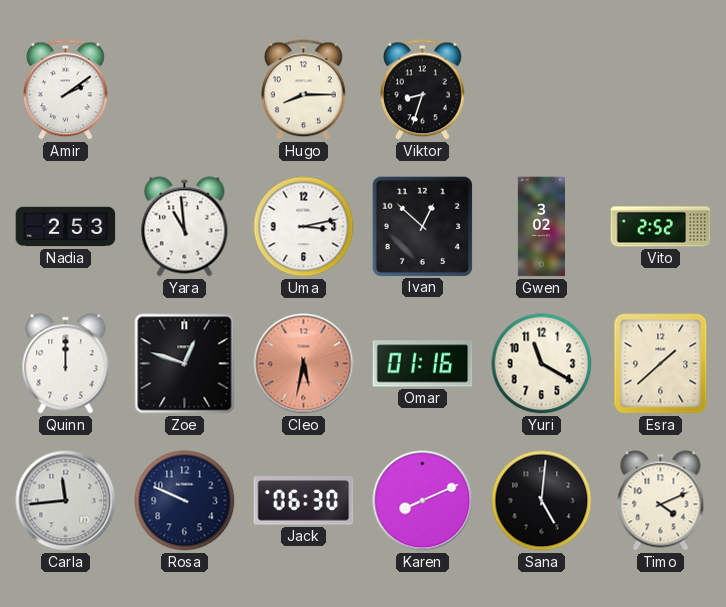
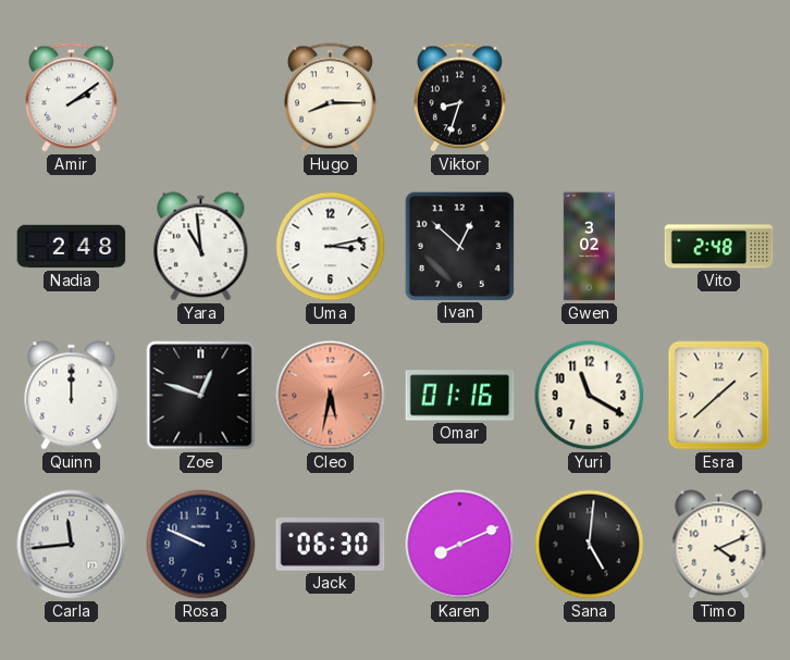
Nadia: 2:53 -> 2:48 (72, 247)
Vito: 2:52 -> 2:48 (719, 247)
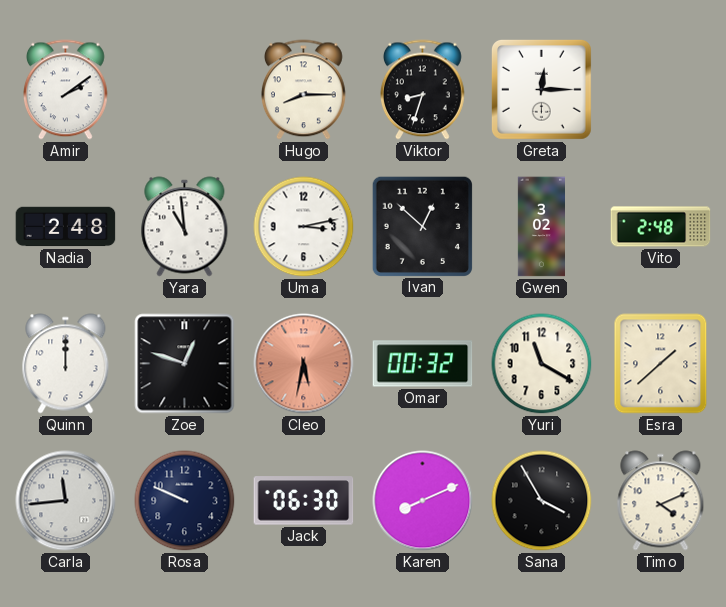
Greta: none -> 12:15 (541, 89)
Omar: 01:16 -> 00:32 (423, 364)
Sana: 5:01 -> 3:55 (542, 501)
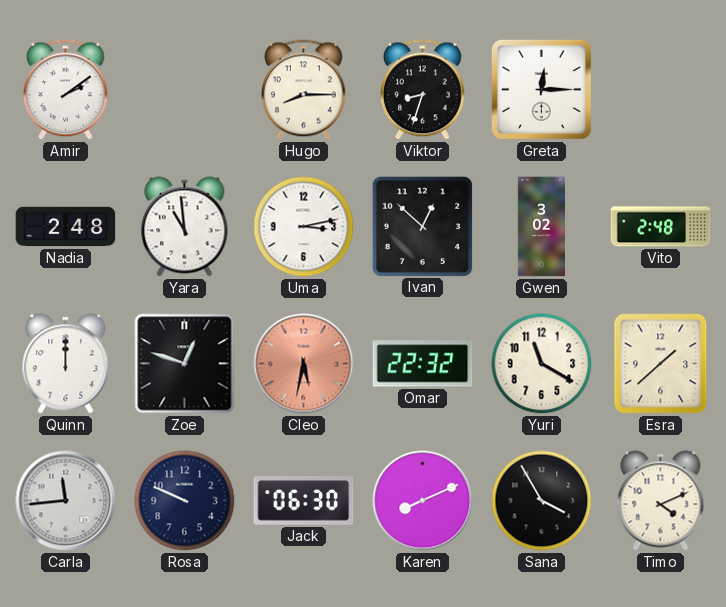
Omar: 00:32 -> 22:32 (423, 364)
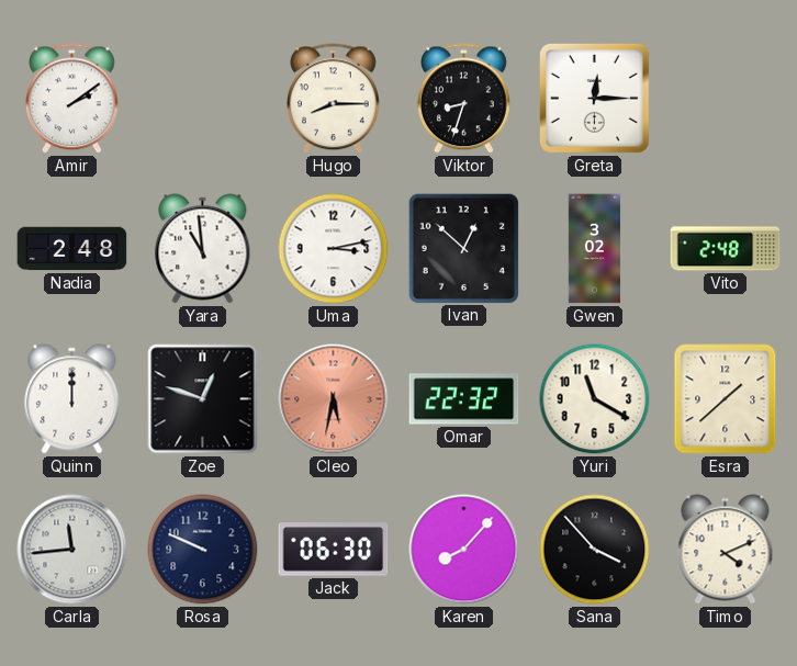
Karen: 8:11 -> 8:07 (464, 550)
Sana: 3:55 -> 3:53 (595, 550)
